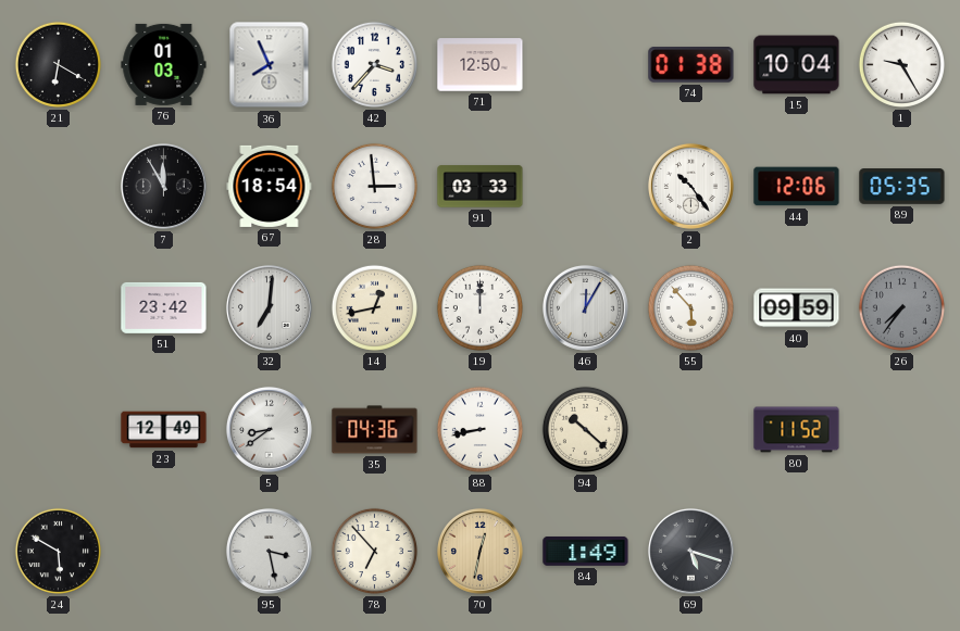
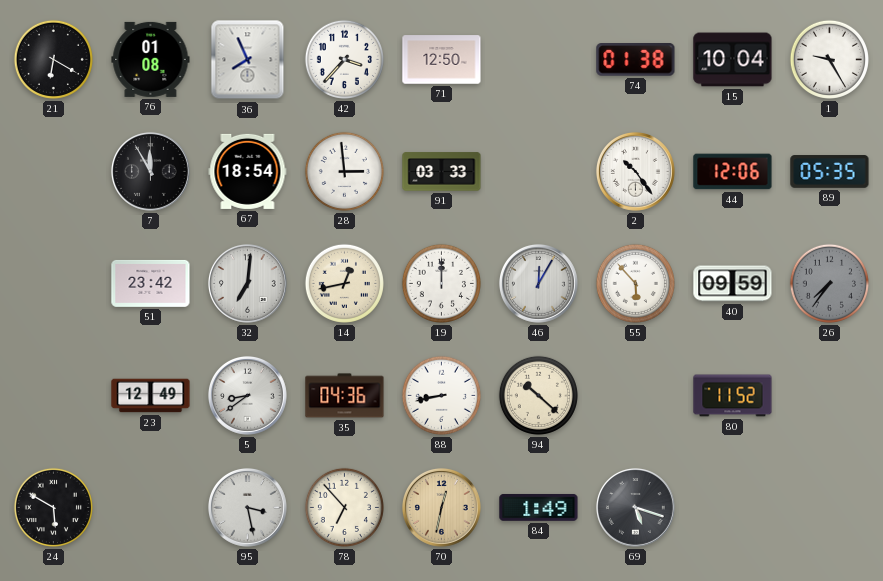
76: 01:03 -> 01:08 (151, 59)
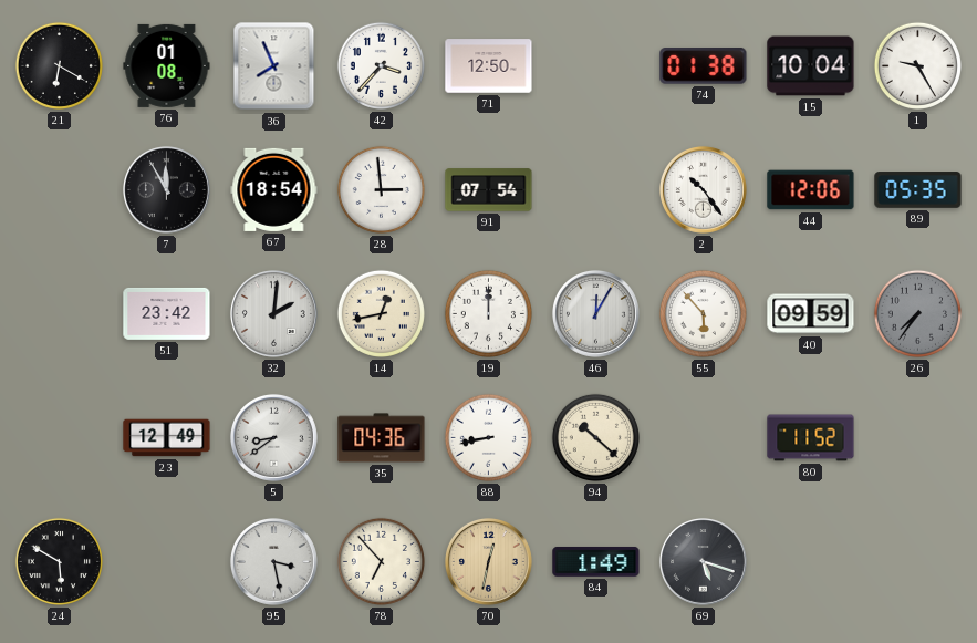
91: 03:33 -> 07:54 (489, 190)
32: 7:01 -> 2:01 (273, 313)
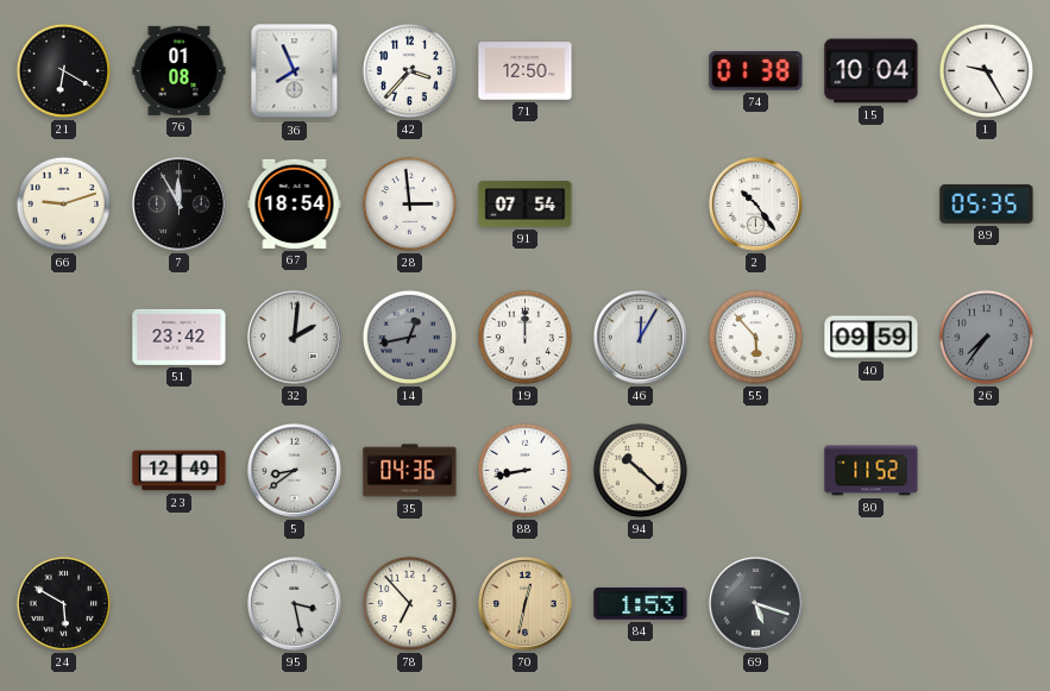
66: none -> 9:12 (63, 203)
44: 12:06 -> none (811, 190)
14 dial: cream -> grey (409, 337)
84: 1:49 -> 1:53 (641, 604)
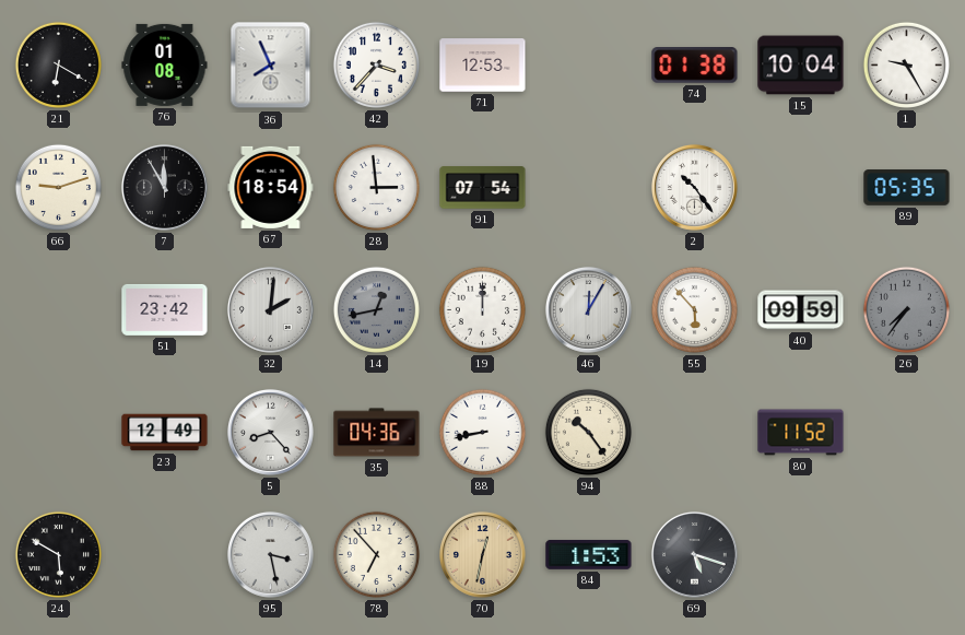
71: 12:50 -> 12:53 (483, 66)
5: 8:39 -> 8:23 (270, 432)
94: 10:22 -> 10:24 (588, 432)
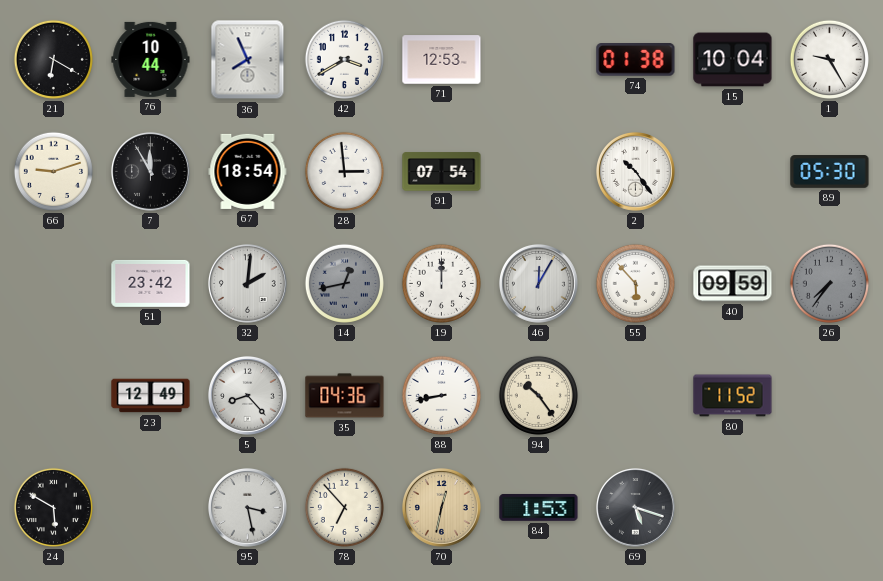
76: 01:08 -> 10:44 (151, 59)
42: 3:37 -> 3:40 (344, 59)
89: 05:35 -> 05:30 (830, 172)
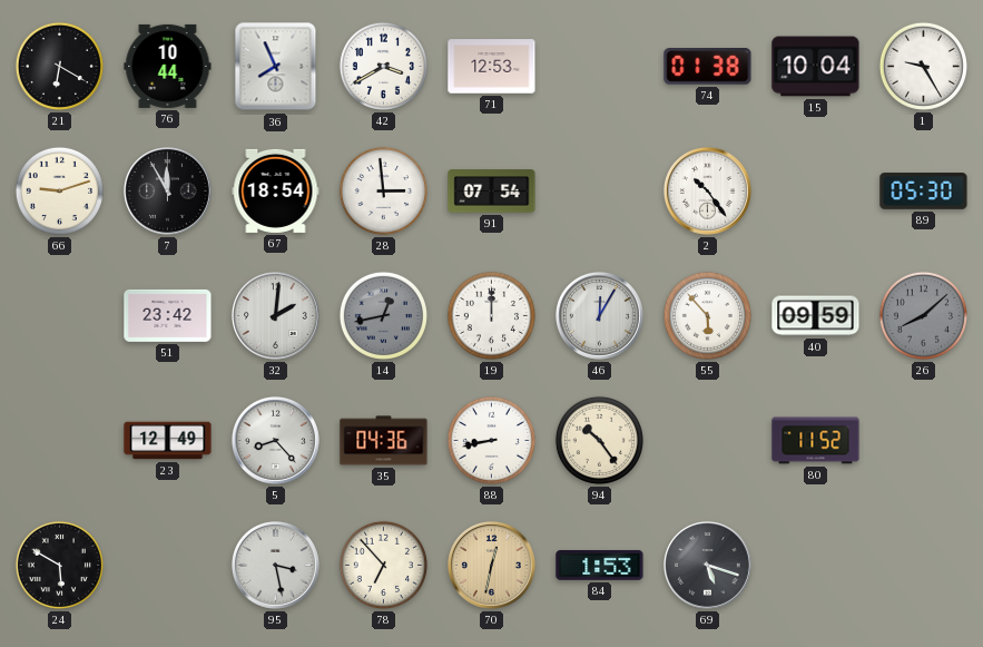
26: 7:36 -> 8:08 (923, 315)
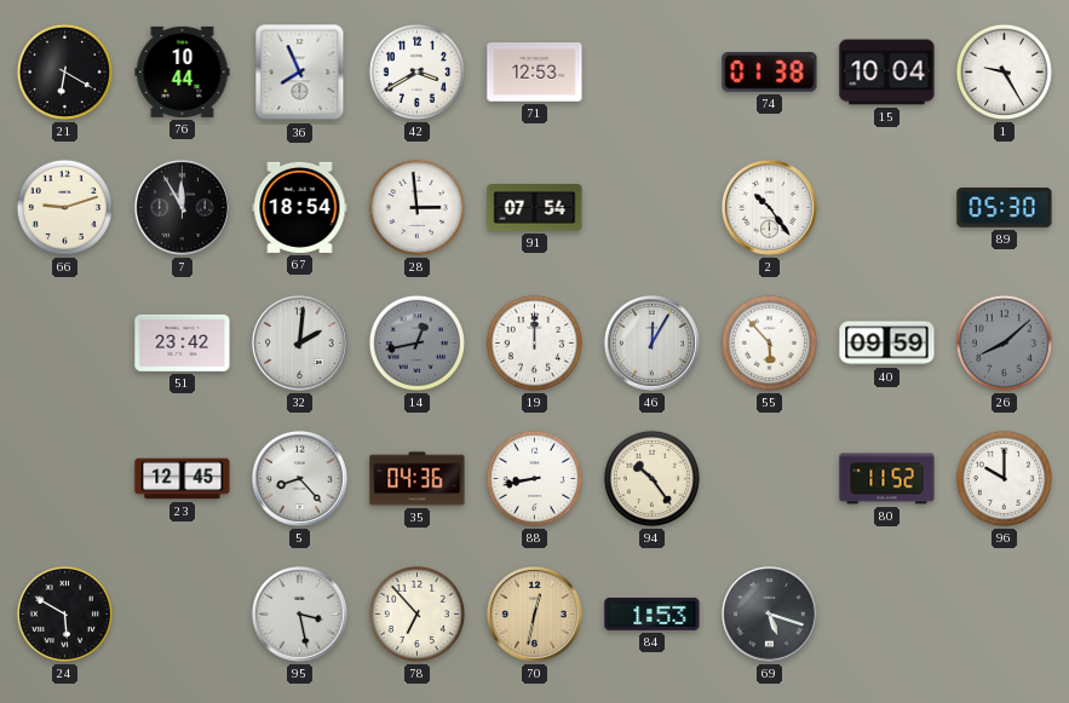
23: 12:49 -> 12:45 (183, 479)
96: none -> 10:00 (1004, 478)
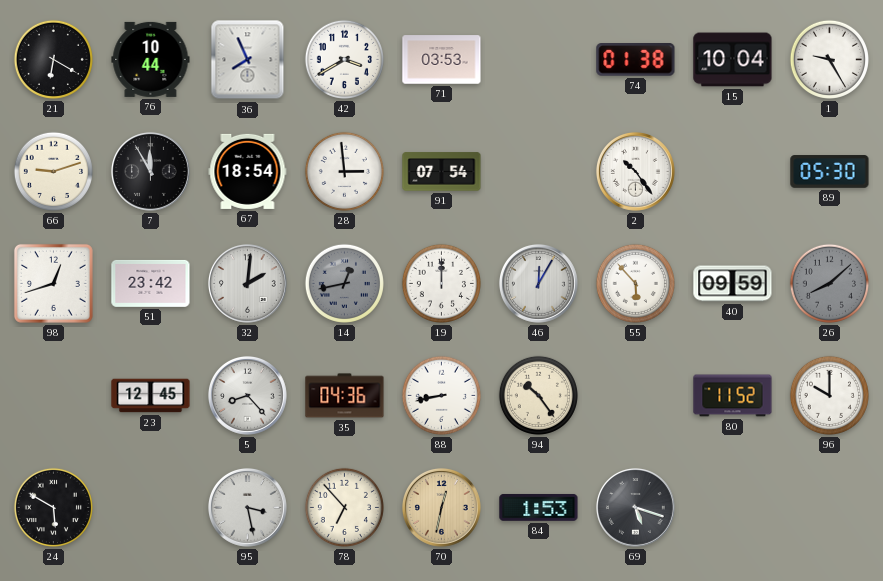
71: 12:53 -> 03:53 (442, 60)
98: none -> 12:42 (53, 283)
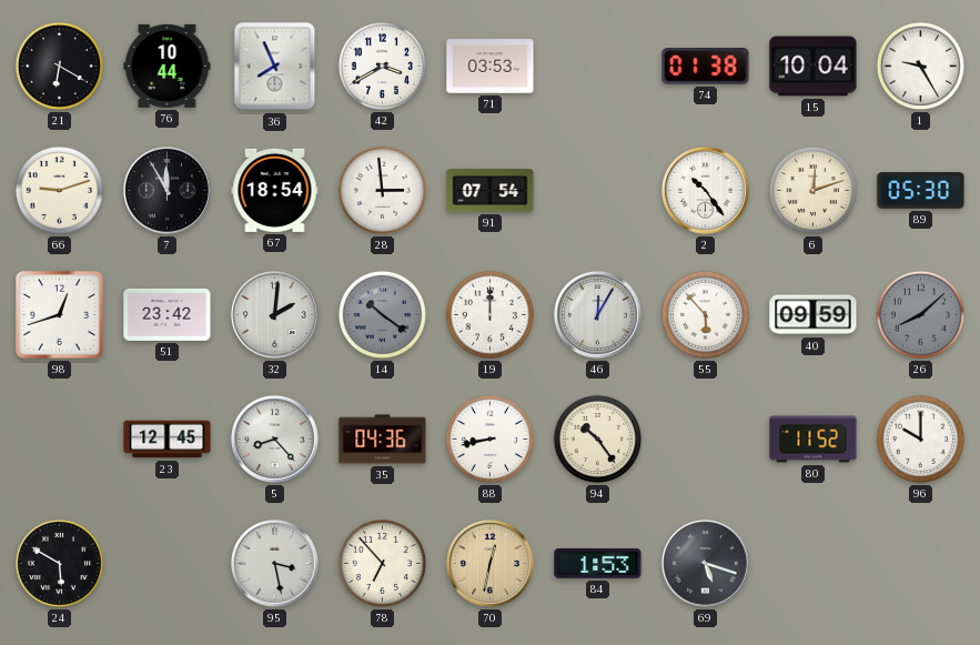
6: none -> 12:12 (812, 190)
14: 12:43 -> 10:21 (382, 314)
